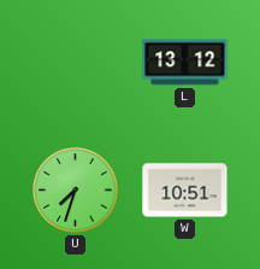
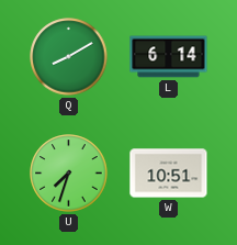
Q: none -> 8:10 (69, 57)
L: 13:12 -> 6:14 (169, 57)
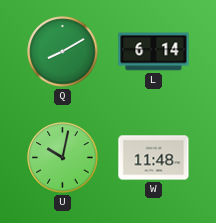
U: 7:33 -> 10:02 (63, 158)
W: 10:51 -> 11:48 (154, 158)
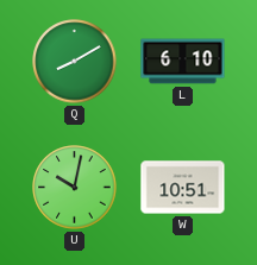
L: 6:14 -> 6:10 (183, 62)
W: 11:48 -> 10:51 (183, 188)
